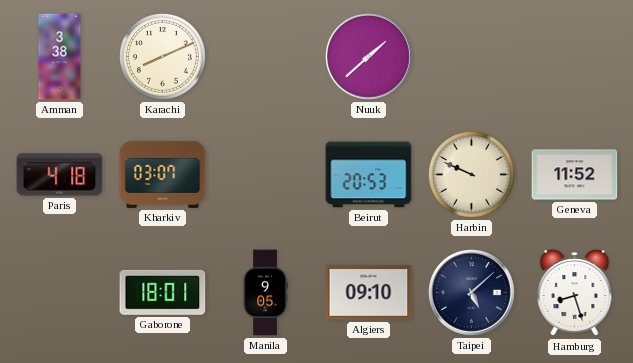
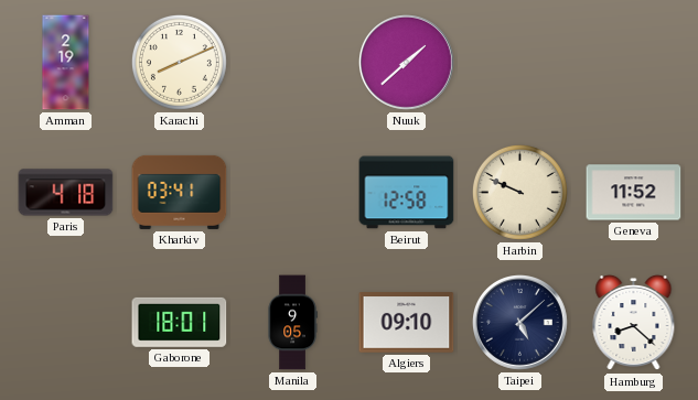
Amman: 3:38 -> 2:19 (66, 63)
Kharkiv: 03:07 -> 03:41 (180, 192)
Beirut: 20:53 -> 12:58 (407, 193)
Hamburg: 8:27 -> 8:22 (634, 323)
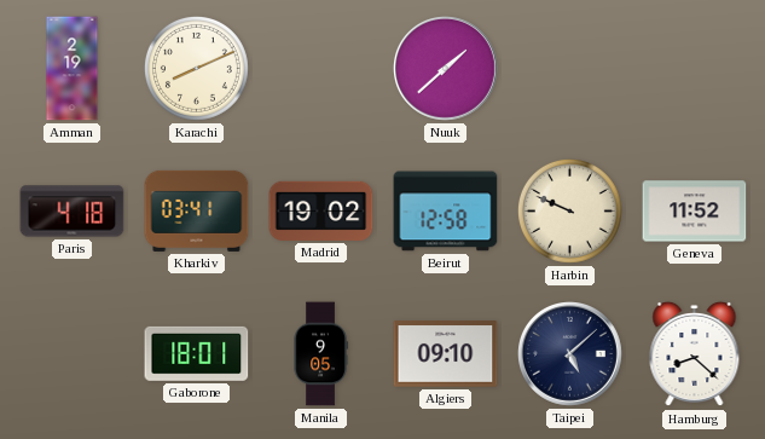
Madrid: none -> 19:02 (321, 210)
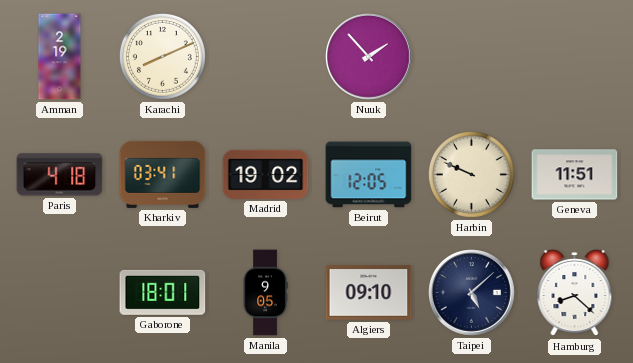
Nuuk: 1:38 -> 1:53 (369, 57)
Beirut: 12:58 -> 12:05 (369, 175)
Geneva: 11:52 -> 11:51 (575, 175)
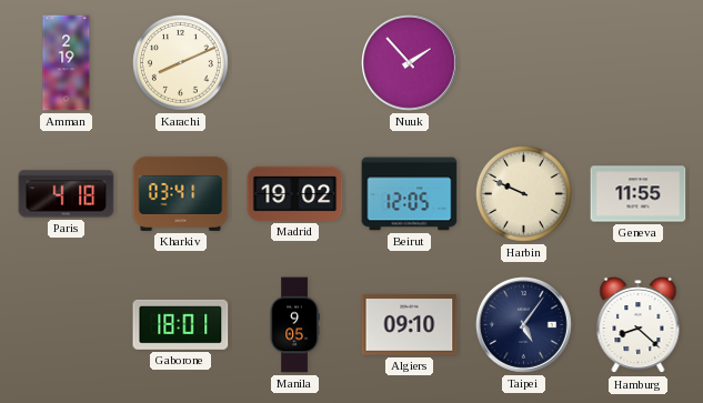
Geneva: 11:51 -> 11:55 (639, 194)
Taipei: 5:08 -> 5:06 (524, 325)
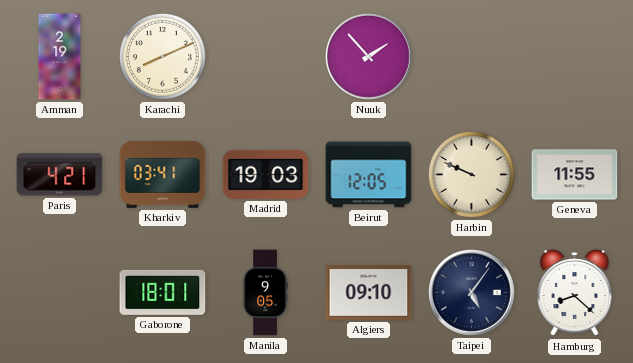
Paris: 4:18 -> 4:21 (60, 175)
Madrid: 19:02 -> 19:03 (266, 174)
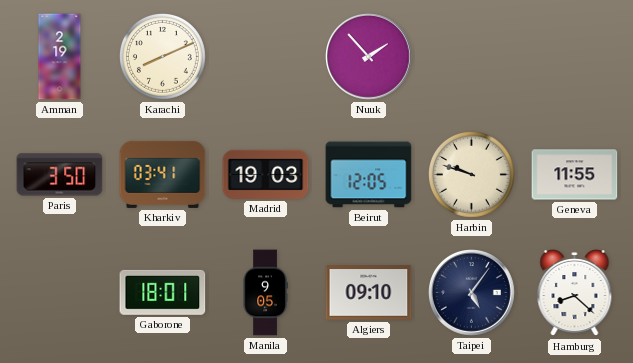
Paris: 4:21 -> 3:50 (60, 175)
Harbin: 9:49 -> 9:48 (471, 174)
